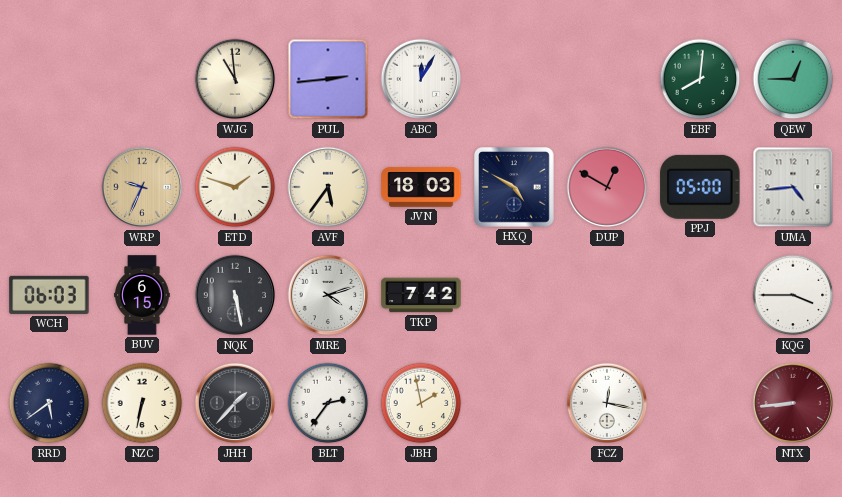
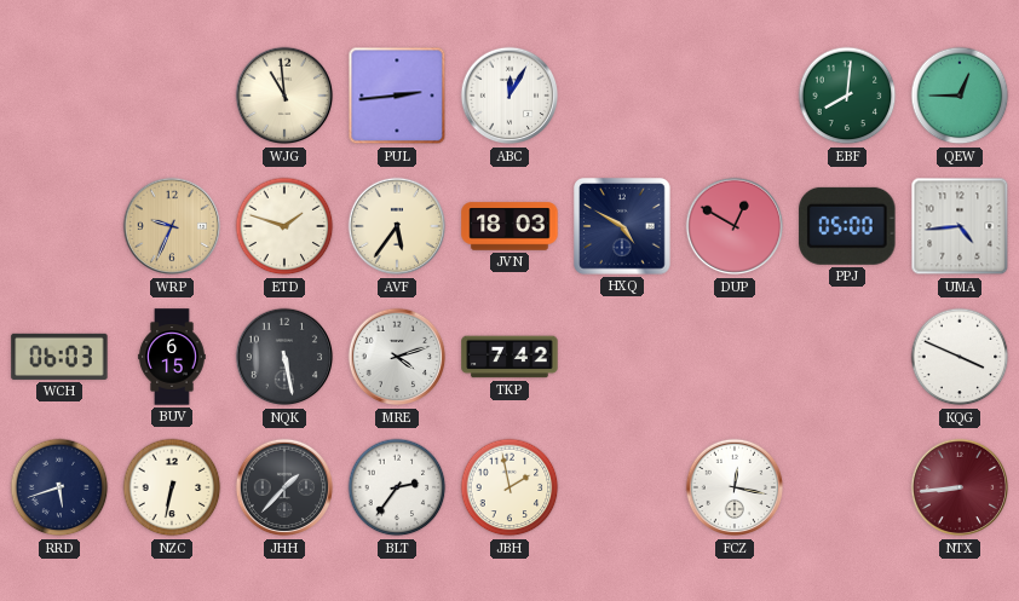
KQG: 3:45 -> 3:49 (960, 357)
RRD: 5:39 -> 5:42 (59, 487)
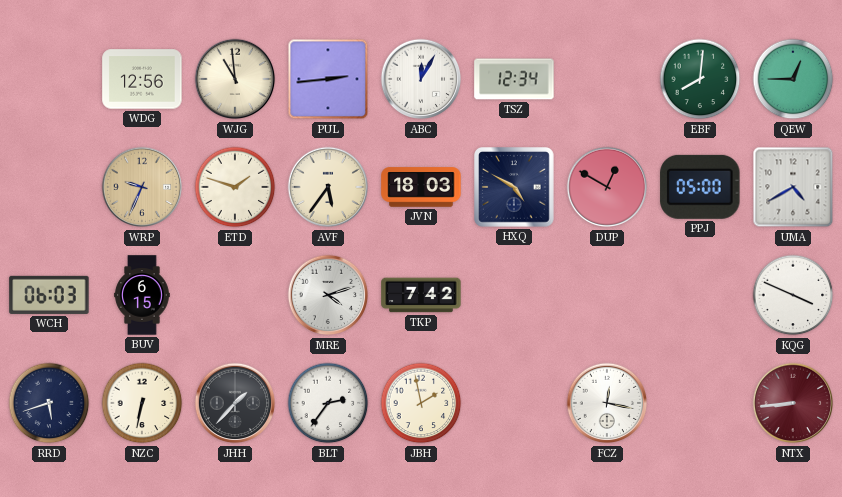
WDG: none -> 12:56 (142, 79)
TSZ: none -> 12:34 (514, 79)
UMA: 4:44 -> 4:40 (793, 187)
NQK: 5:28 -> none (284, 357)
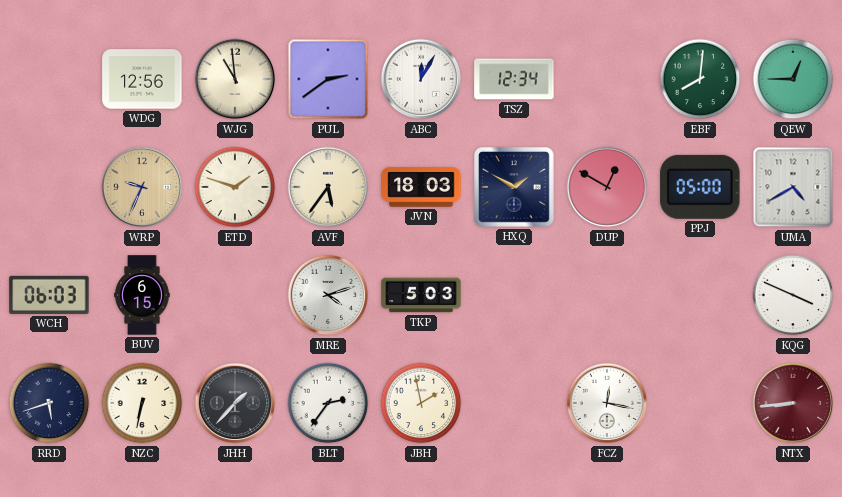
PUL: 2:44 -> 2:39 (328, 79)
HXQ: 4:50 -> 1:50 (515, 188)
TKP: 7:42 -> 5:03 (421, 295)
